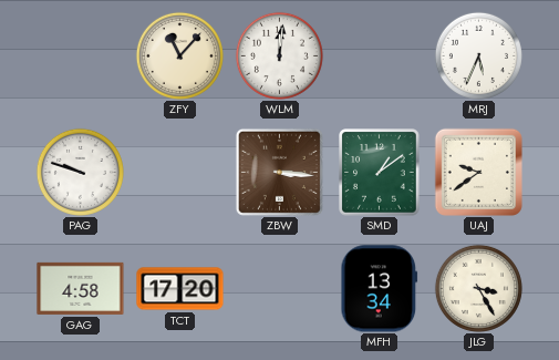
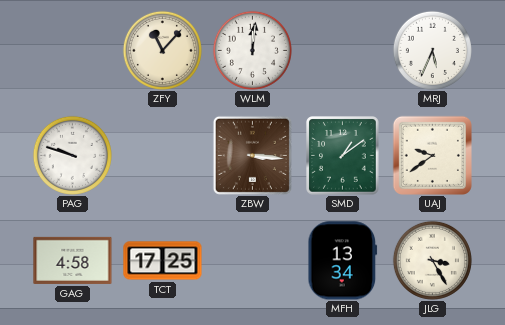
TCT: 17:20 -> 17:25 (163, 261)
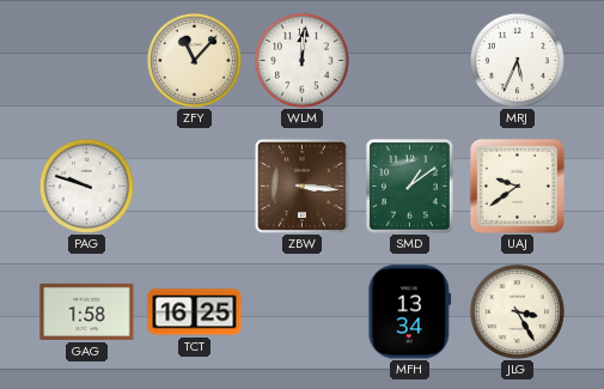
GAG: 4:58 -> 1:58 (87, 311)
TCT: 17:25 -> 16:25 (195, 312)
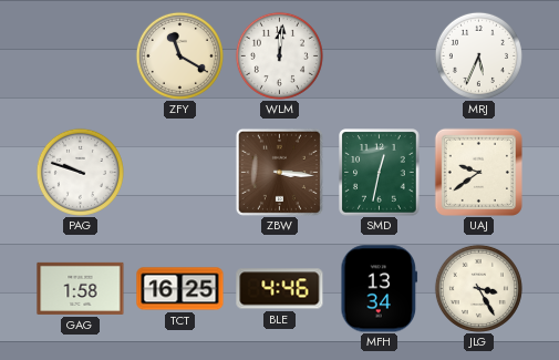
ZFY: 11:07 -> 11:20 (179, 55)
SMD: 1:09 -> 12:32 (380, 173)
BLE: none -> 4:46 (280, 289)
